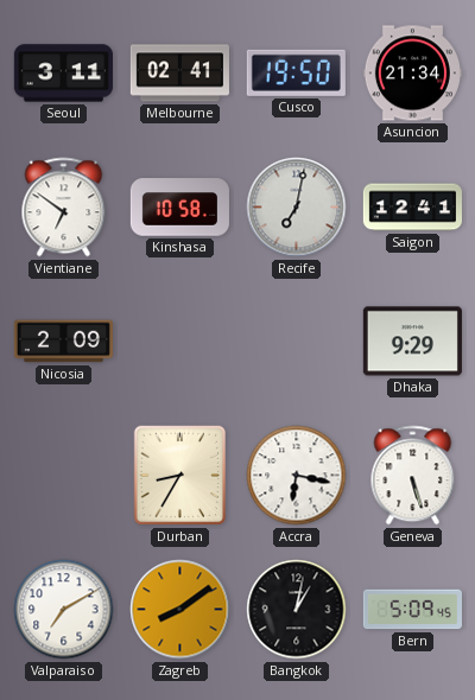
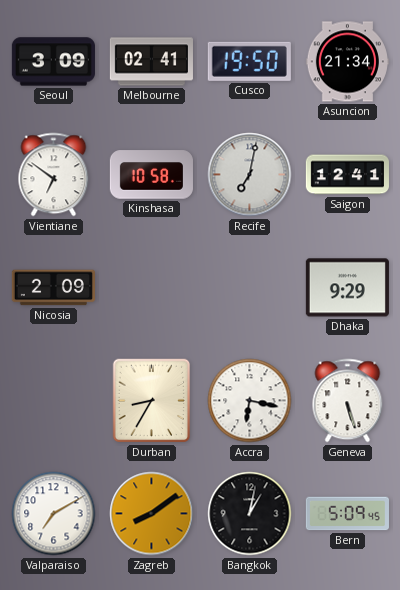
Seoul: 3:11 -> 3:09 (53, 62)
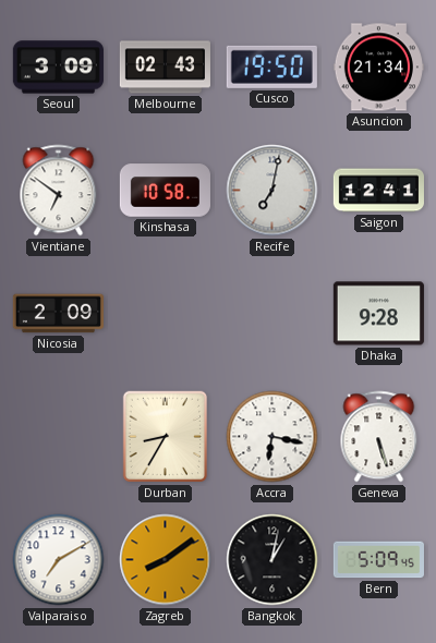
Melbourne: 02:41 -> 02:43 (165, 68)
Dhaka: 9:29 -> 9:28 (378, 314)
